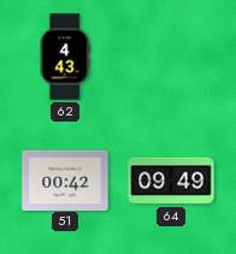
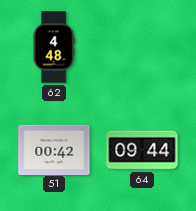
62: 4:43 -> 4:48 (54, 47)
64: 09:49 -> 09:44 (142, 150)
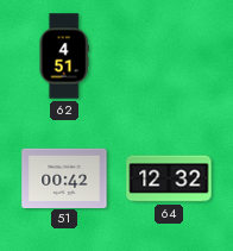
62: 4:48 -> 4:51 (64, 56)
64: 09:44 -> 12:32 (169, 178)
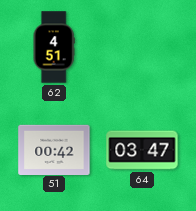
64: 12:32 -> 03:47 (142, 150)
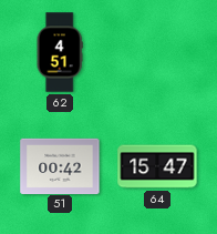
64: 03:47 -> 15:47 (157, 166)
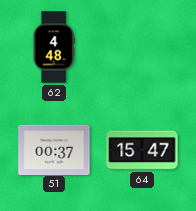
62: 4:51 -> 4:48 (54, 47)
51: 00:42 -> 00:37 (54, 149)
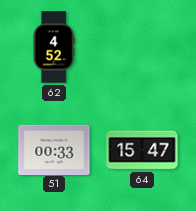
62: 4:48 -> 4:52 (54, 47)
51: 00:37 -> 00:33 (54, 149)
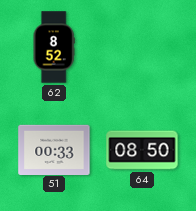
62: 4:52 -> 8:52 (54, 47)
64: 15:47 -> 08:50 (142, 150)
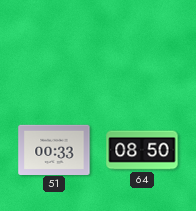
62: 8:52 -> none (54, 47)
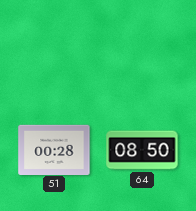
51: 00:33 -> 00:28 (54, 149)
